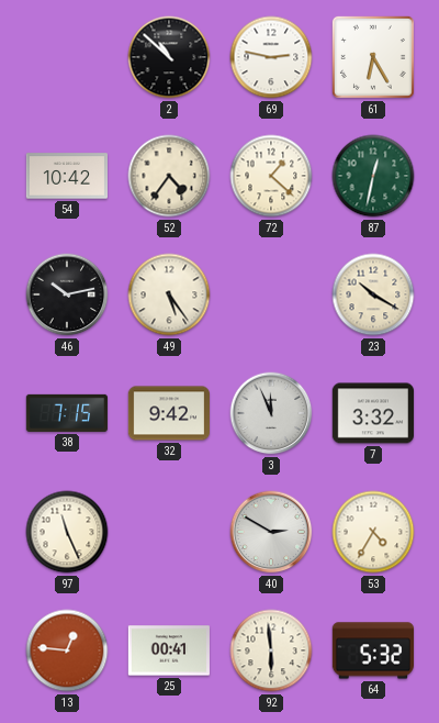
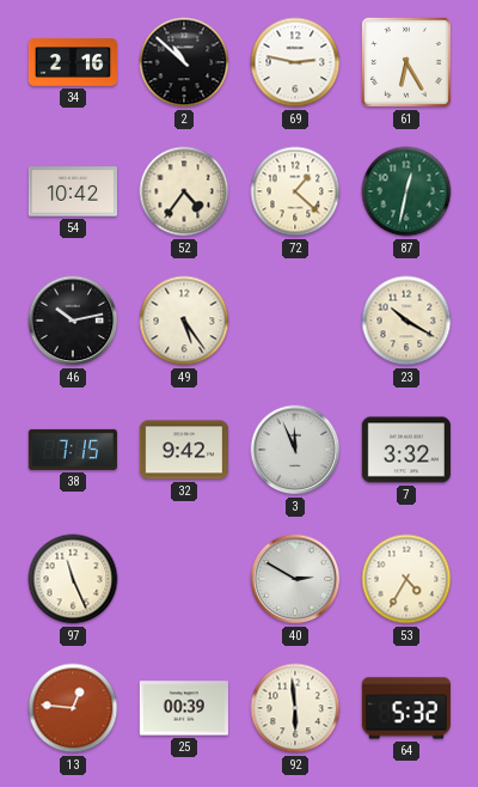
34: none -> 2:16 (72, 62)
25: 00:41 -> 00:39 (184, 708)
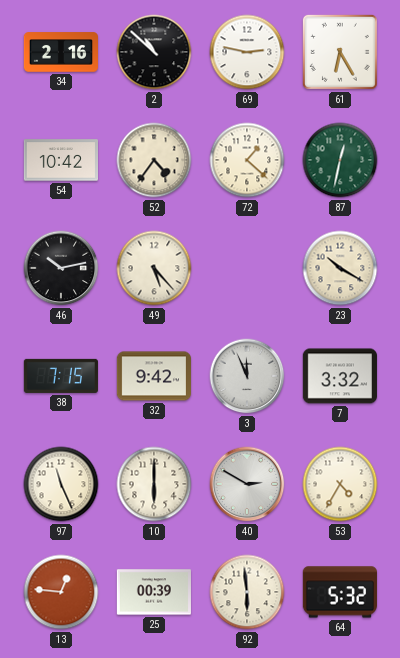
49: 5:24 -> 5:23 (154, 268)
10: none -> 6:00 (154, 484)
